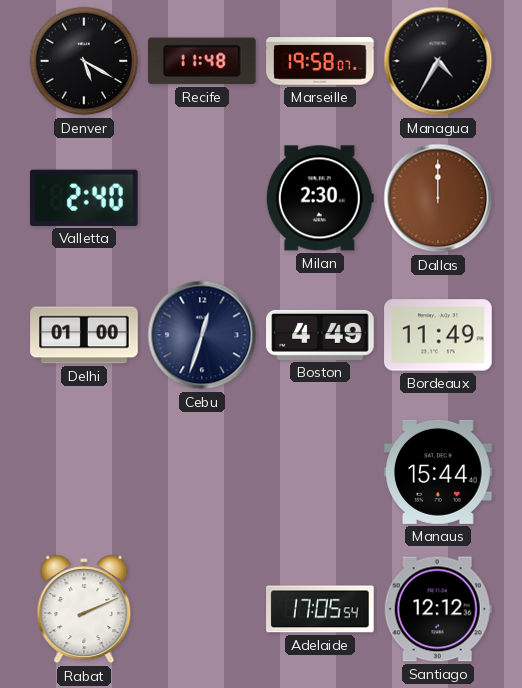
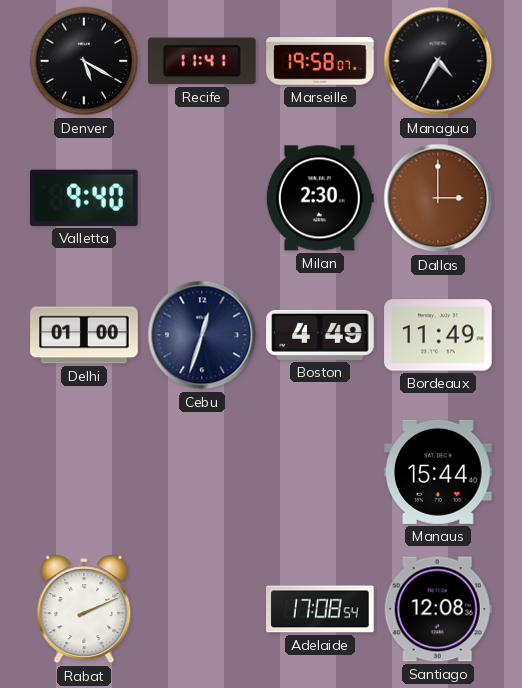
Recife: 11:48 -> 11:41 (203, 61)
Valletta: 2:40 -> 9:40 (84, 198)
Dallas: 12:00 -> 3:00 (438, 198)
Adelaide: 17:05 -> 17:08 (320, 609)
Santiago: 12:12 -> 12:08 (438, 609)
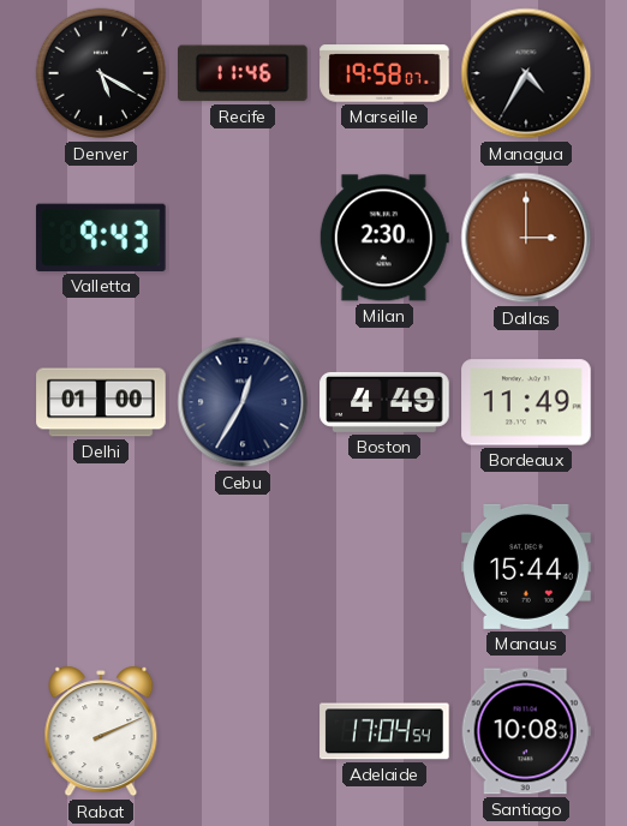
Recife: 11:41 -> 11:46 (244, 73)
Valletta: 9:40 -> 9:43 (101, 238)
Cebu: 12:33 -> 12:35 (243, 402)
Adelaide: 17:08 -> 17:04 (384, 731)
Santiago: 12:08 -> 10:08 (526, 731)
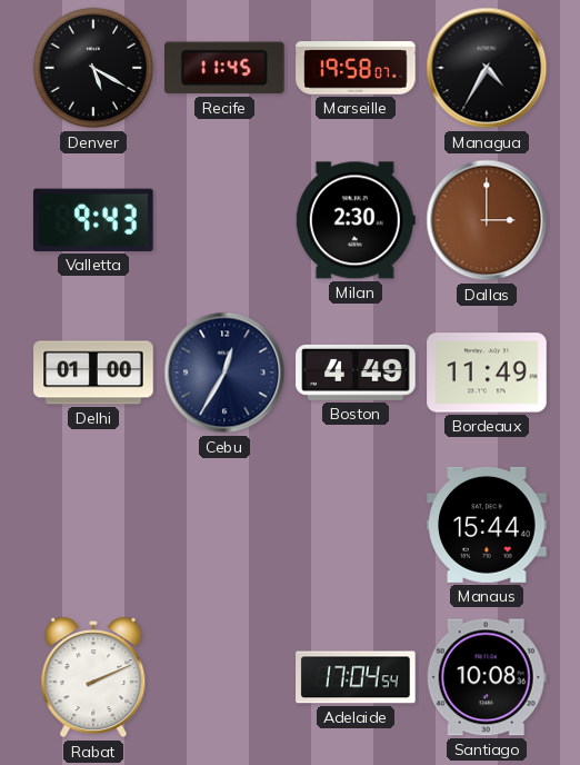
Recife: 11:46 -> 11:45 (226, 68)
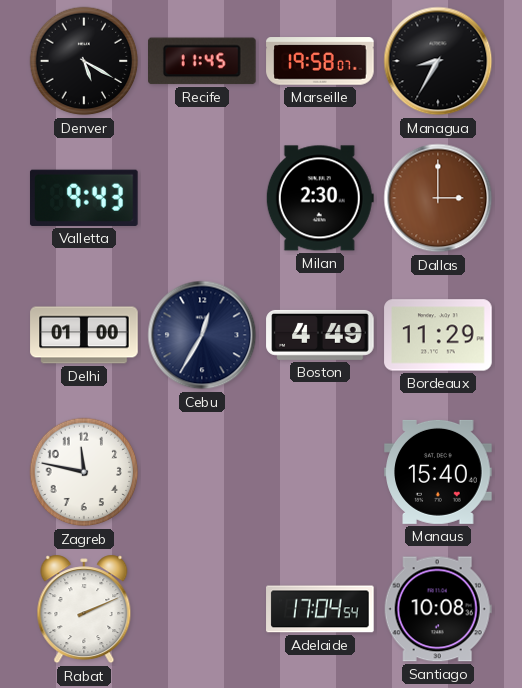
Managua: 4:35 -> 8:35 (438, 61)
Bordeaux: 11:49 -> 11:29 (438, 335)
Zagreb: none -> 11:47 (84, 472)
Manaus: 15:44 -> 15:40 (438, 472)
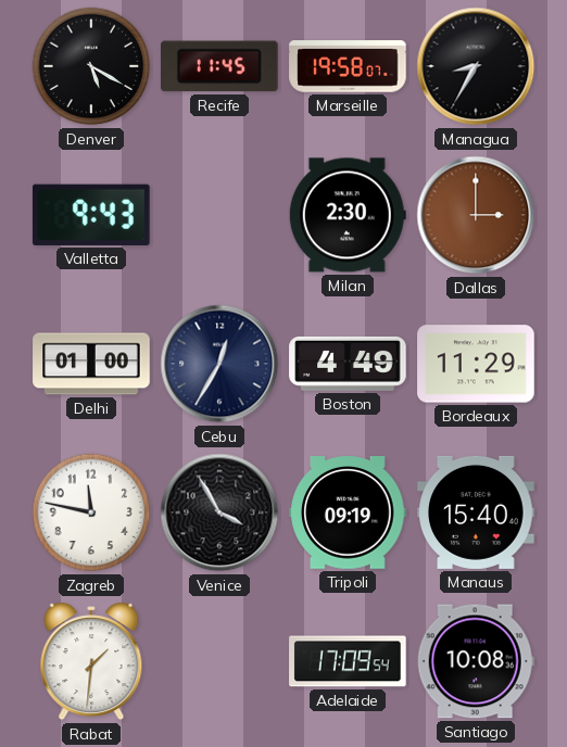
Venice: none -> 3:55 (219, 512)
Tripoli: none -> 09:19 (348, 512)
Rabat: 2:11 -> 1:31 (91, 661)
Adelaide: 17:04 -> 17:09 (348, 661)
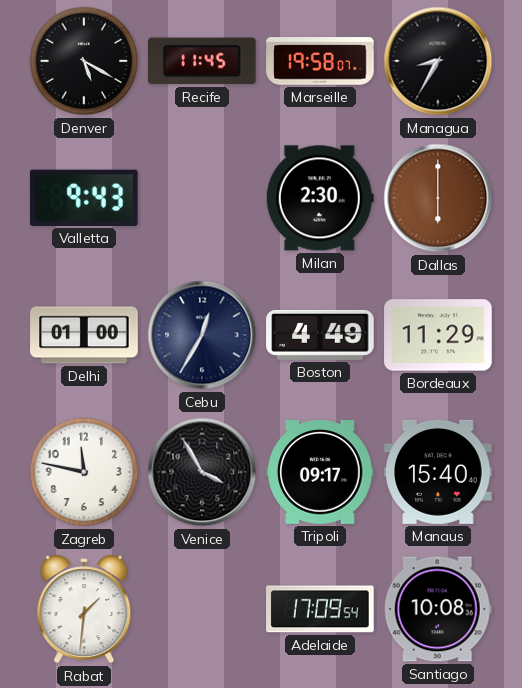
Dallas: 3:00 -> 6:00 (438, 198)
Tripoli: 09:19 -> 09:17 (320, 472)
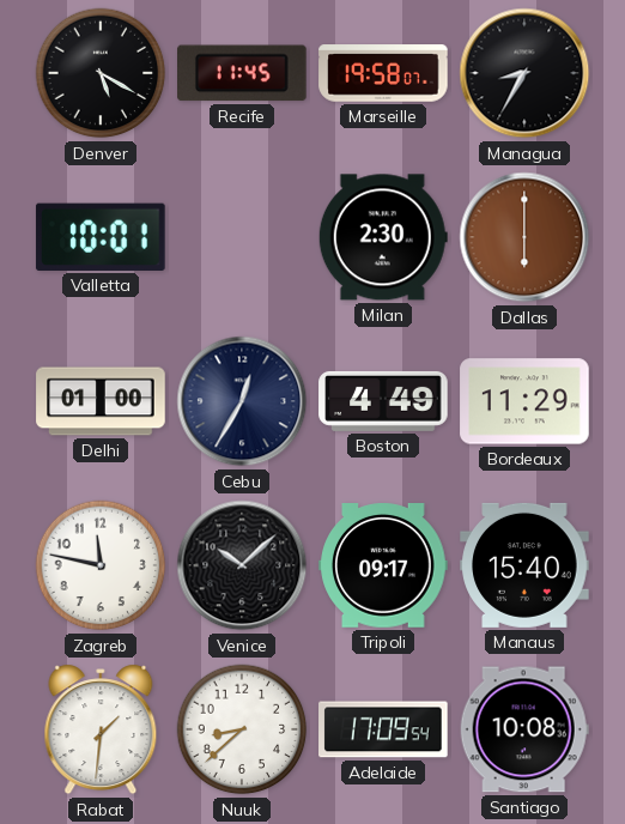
Valletta: 9:43 -> 10:01 (101, 237)
Venice: 3:55 -> 10:08 (242, 565)
Nuuk: none -> 8:38 (242, 729)
